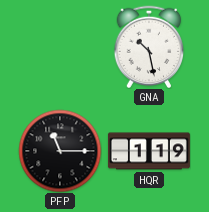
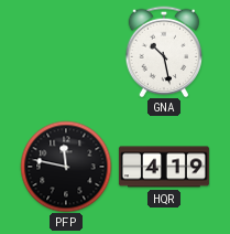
PFP: 11:15 -> 11:47 (66, 167)
HQR: 1:19 -> 4:19 (164, 167)
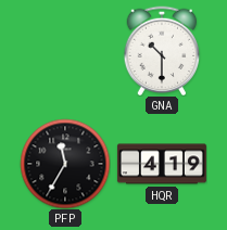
GNA: 10:28 -> 10:30 (162, 51)
PFP: 11:47 -> 11:35 (65, 164)
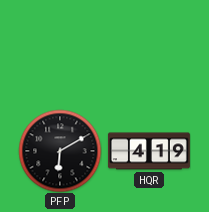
GNA: 10:30 -> none (162, 51)
PFP: 11:35 -> 6:10 (60, 151)
